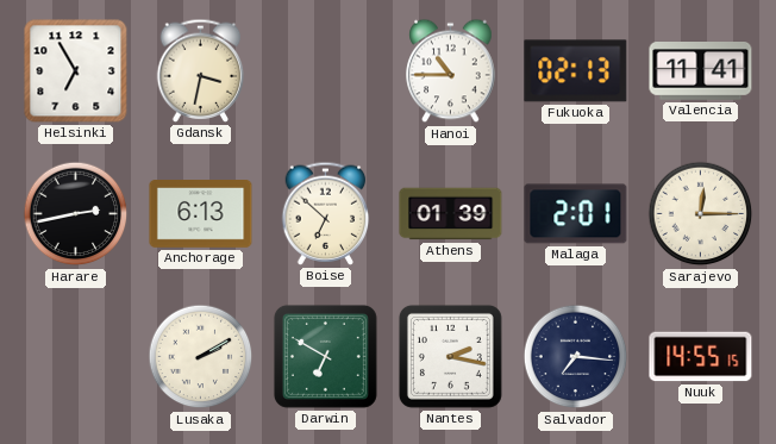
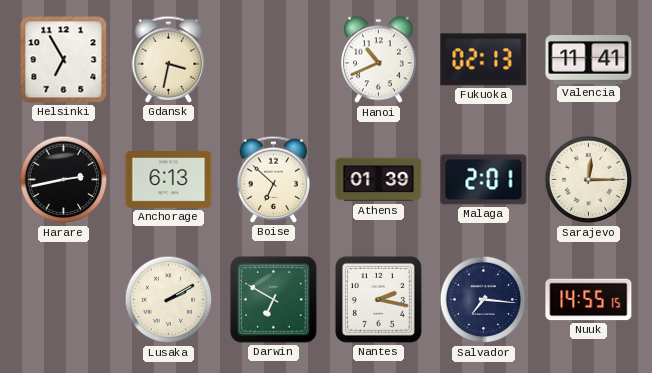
Hanoi: 10:45 -> 10:41 (379, 60)
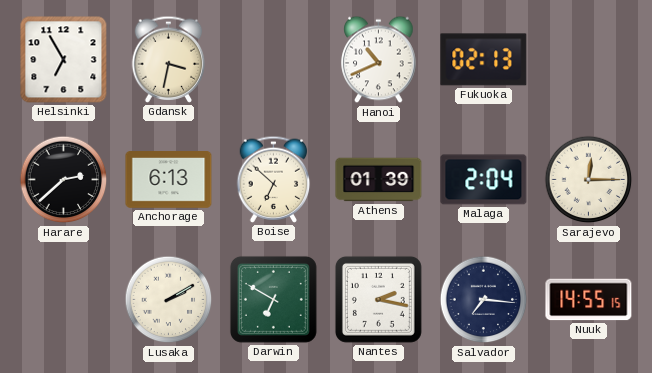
Valencia: 11:41 -> none (589, 60)
Harare: 2:43 -> 2:38 (64, 180)
Malaga: 2:01 -> 2:04 (484, 180)
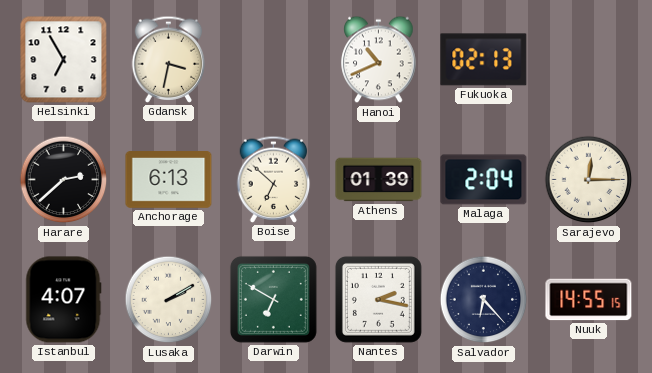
Istanbul: none -> 4:07 (64, 300)
Salvador: 7:16 -> 6:23 (484, 300)
